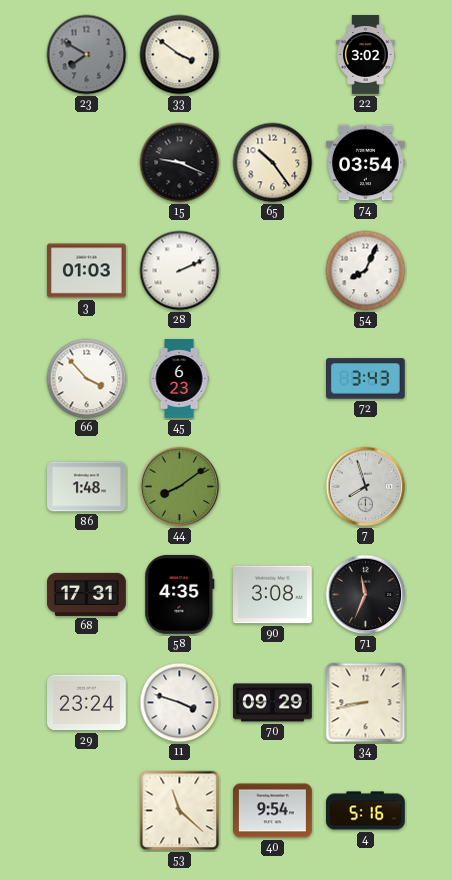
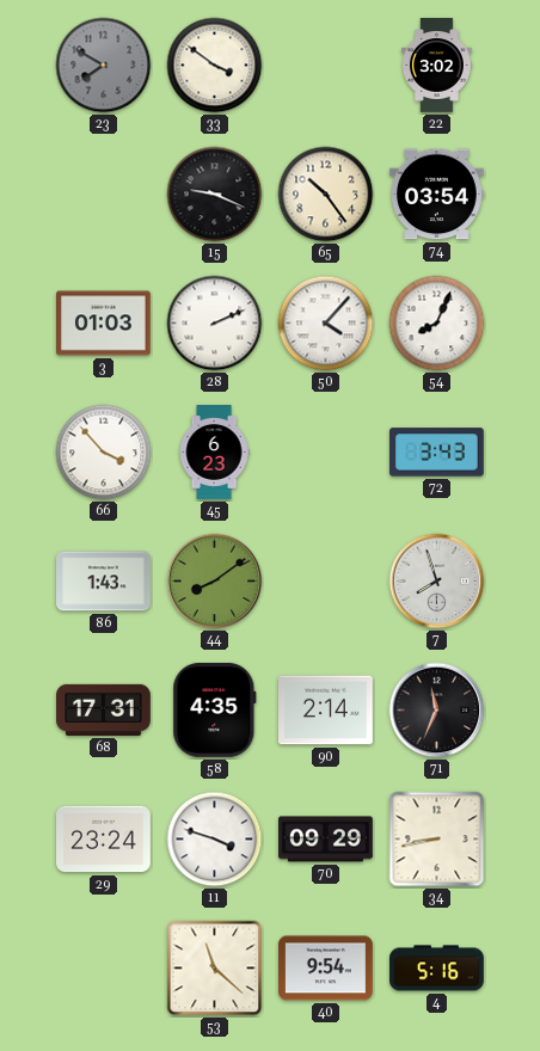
50: none -> 4:07 (326, 324)
86: 1:48 -> 1:43 (104, 582)
90: 3:08 -> 2:14 (326, 711)
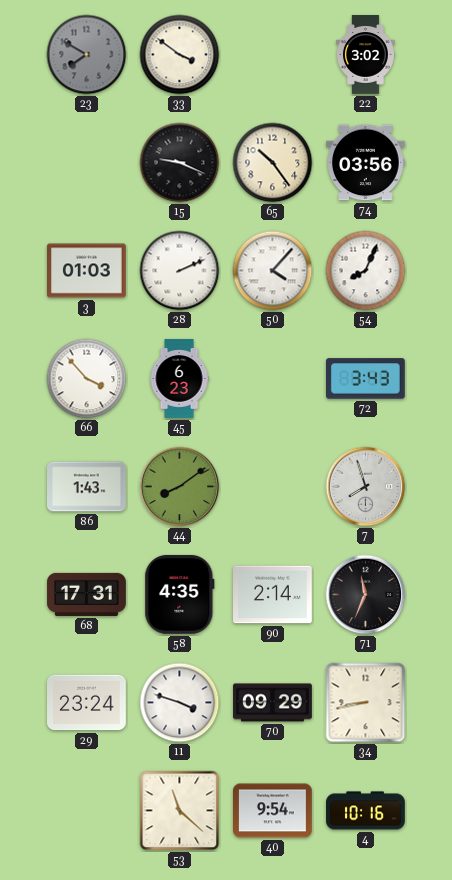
74: 03:54 -> 03:56 (366, 163)
4: 5:16 -> 10:16 (366, 811)
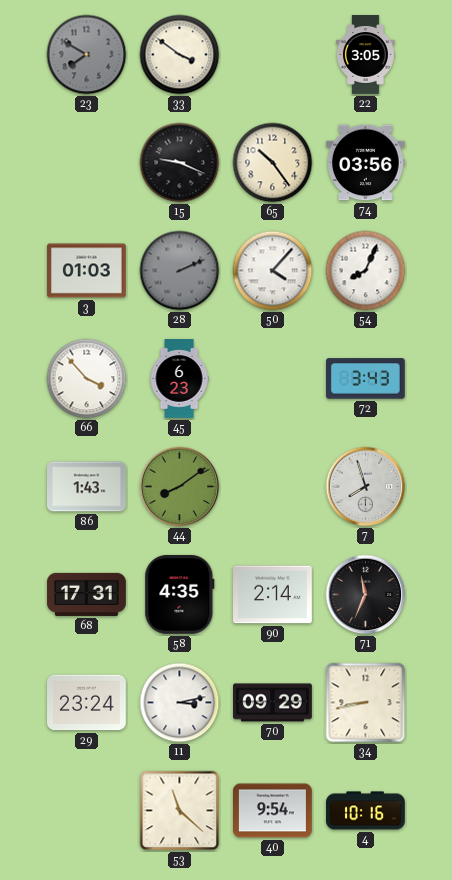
22: 3:02 -> 3:05 (365, 55)
28 dial: white -> grey (180, 271)
11: 3:48 -> 3:13 (180, 703)
